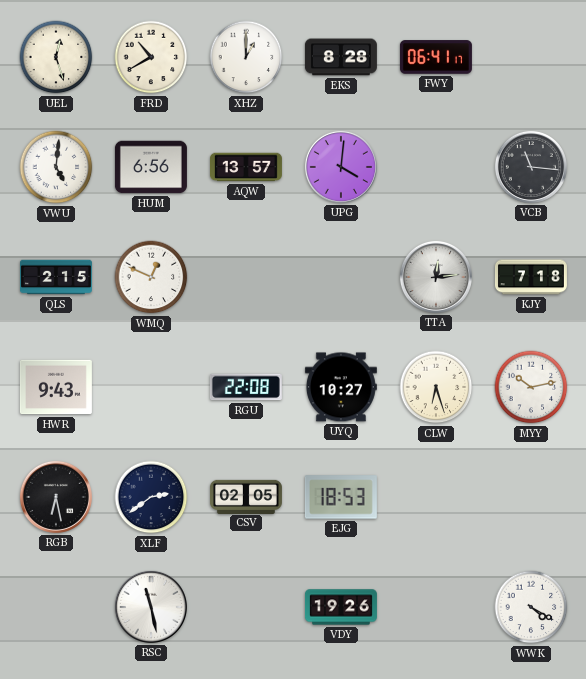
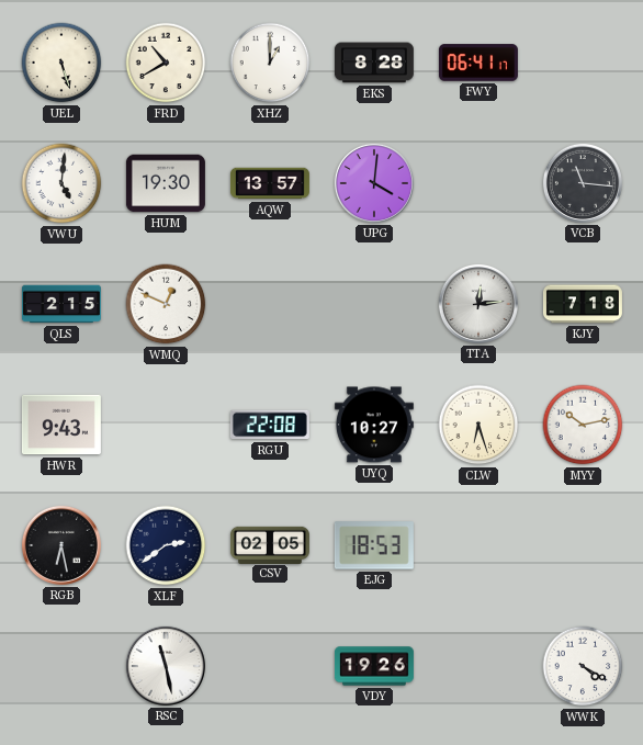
UEL: 12:27 -> 5:27 (61, 63)
HUM: 6:56 -> 19:30 (166, 183)
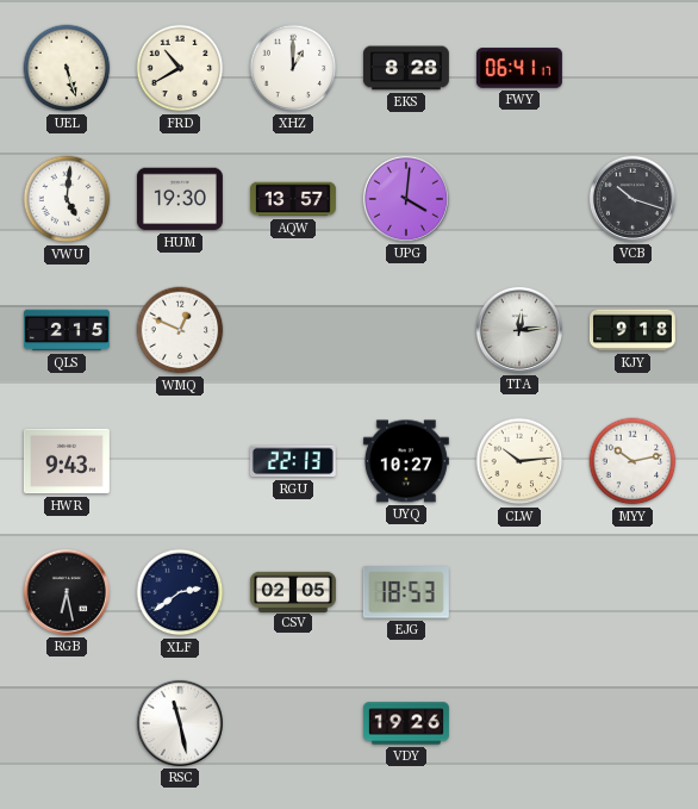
VCB: 11:16 -> 10:18 (632, 199)
KJY: 7:18 -> 9:18 (632, 330)
RGU: 22:08 -> 22:13 (293, 461)
CLW: 6:27 -> 10:14 (519, 461)
WWK: 4:20 -> none (583, 666)
